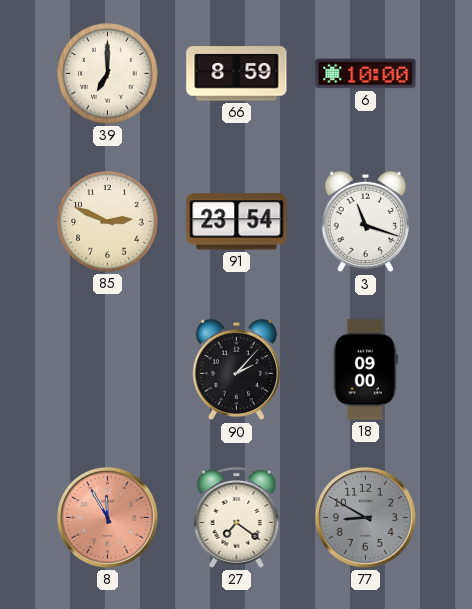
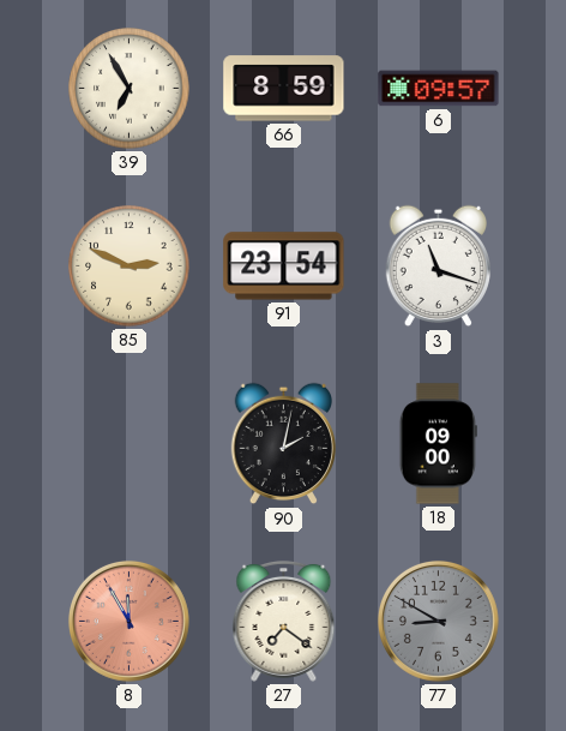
39: 7:00 -> 6:55 (130, 89)
6: 10:00 -> 09:57 (439, 89)
90: 2:07 -> 2:02 (283, 444)
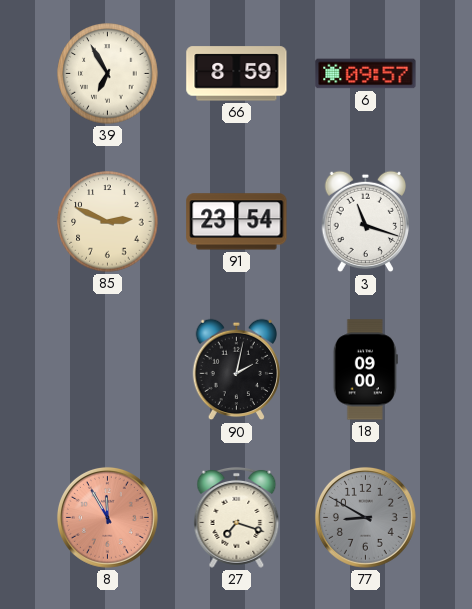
27: 7:21 -> 7:18 (237, 517)
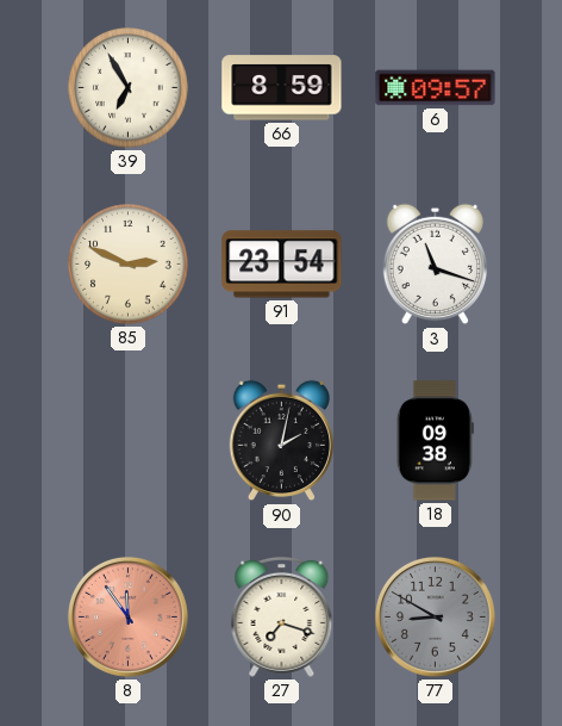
18: 09:00 -> 09:38 (435, 441)
8: 11:55 -> 11:54 (127, 616)
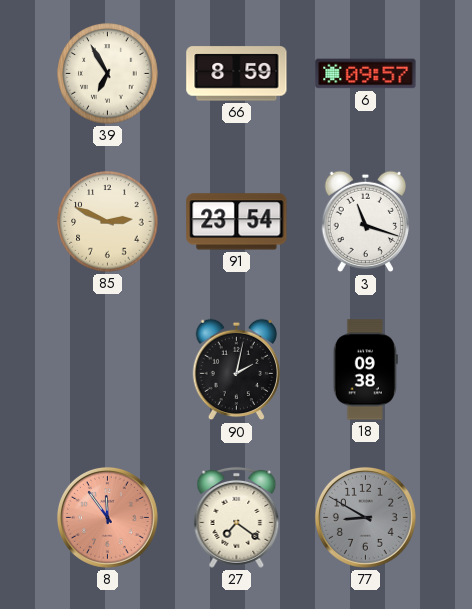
27: 7:18 -> 7:21 (237, 517)
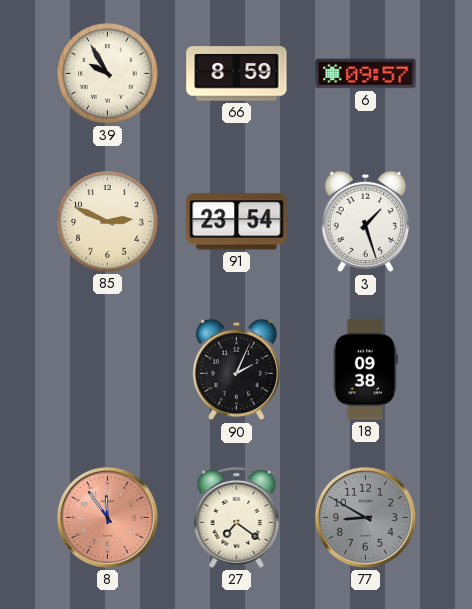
39: 6:55 -> 9:55 (108, 74)
3: 11:18 -> 1:27 (365, 222)
90: 2:02 -> 2:04 (236, 370)
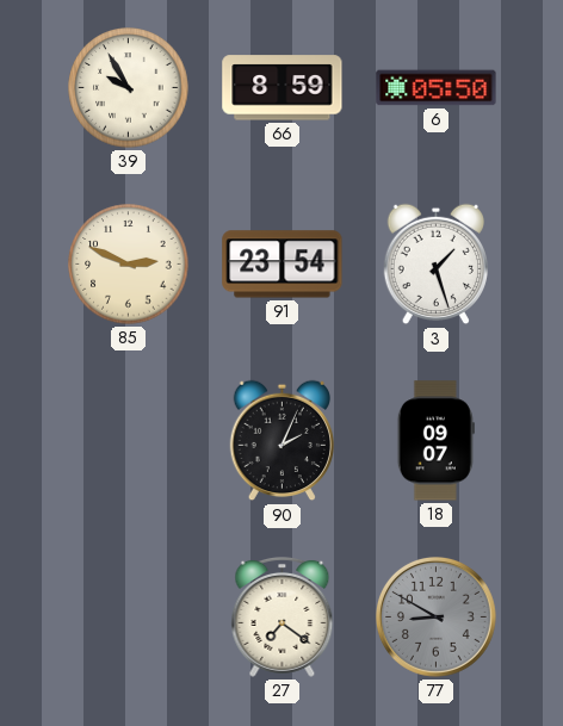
6: 09:57 -> 05:50 (437, 88)
18: 09:38 -> 09:07 (435, 441)
8: 11:54 -> none (107, 517)
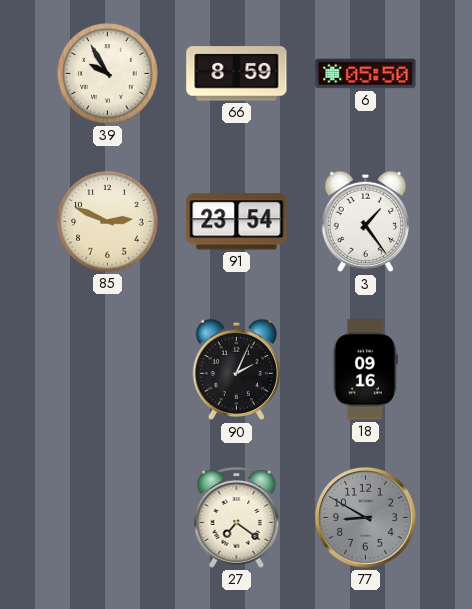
3: 1:27 -> 1:24 (365, 222)
18: 09:07 -> 09:16 (365, 370)
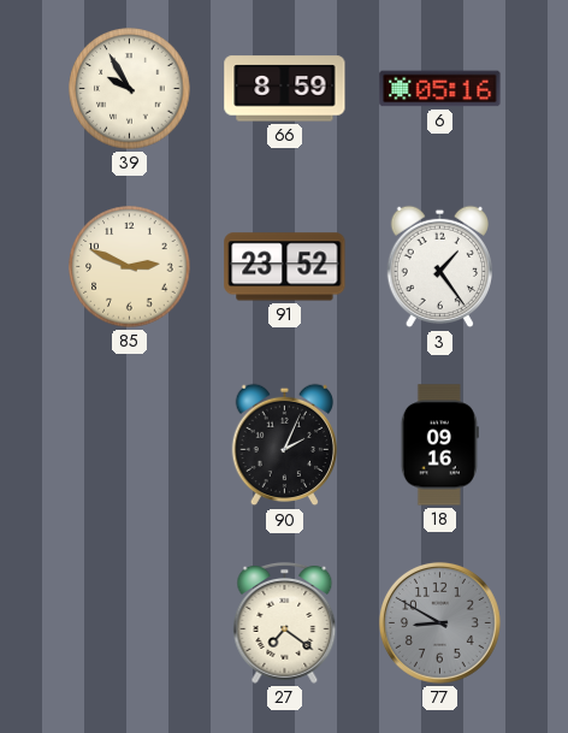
6: 05:50 -> 05:16 (440, 89)
91: 23:54 -> 23:52 (285, 267)
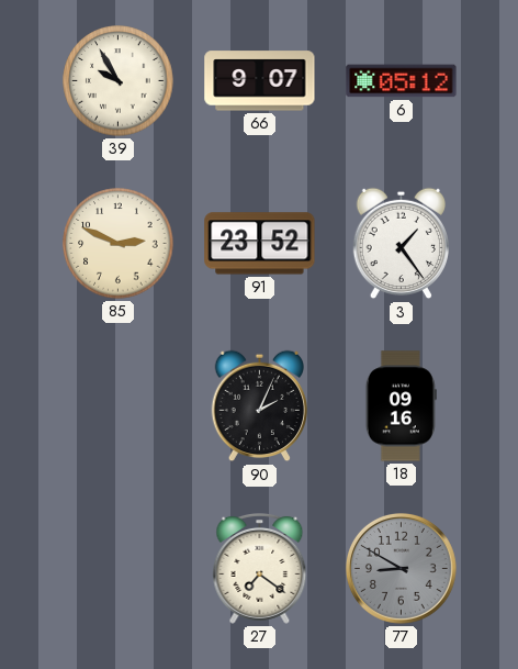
66: 8:59 -> 9:07 (260, 81)
6: 05:16 -> 05:12 (402, 81)
